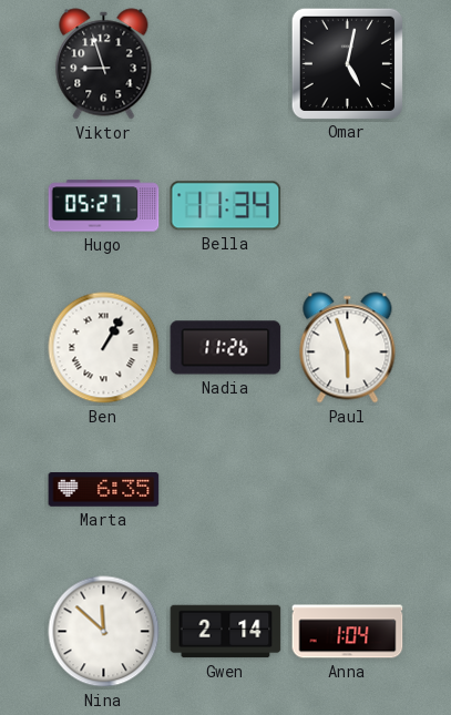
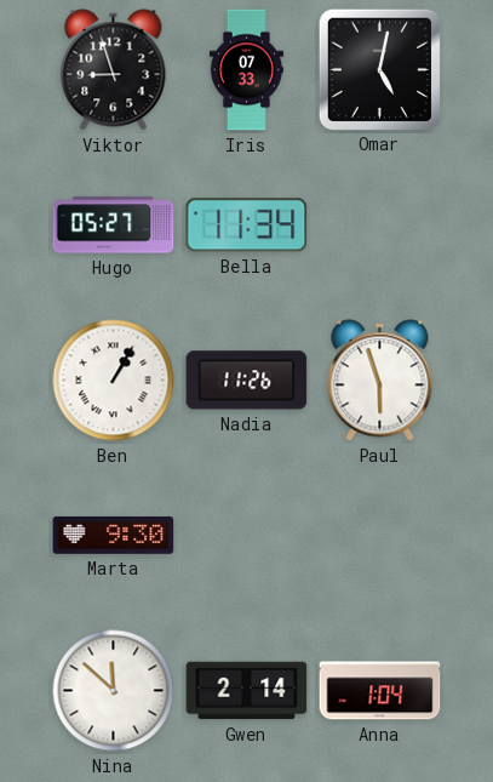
Iris: none -> 07:33 (246, 70)
Marta: 6:35 -> 9:30 (114, 536)
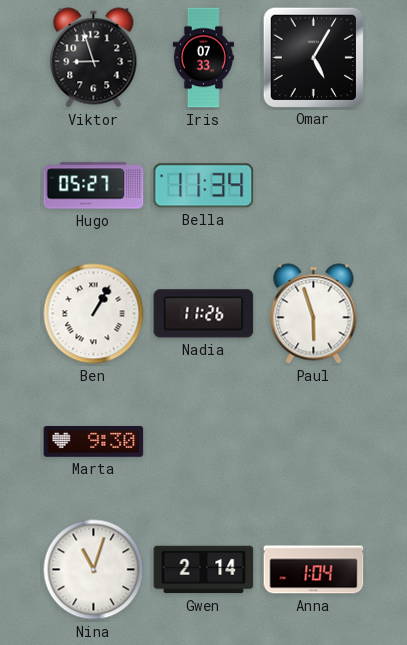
Omar: 5:02 -> 5:05 (313, 57)
Nina: 11:52 -> 11:03 (94, 570)
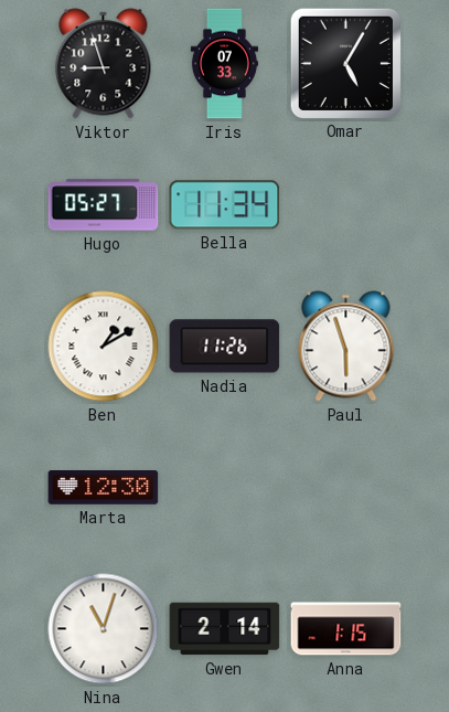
Ben: 1:05 -> 1:10 (104, 347)
Marta: 9:30 -> 12:30 (104, 488)
Anna: 1:04 -> 1:15 (346, 629)
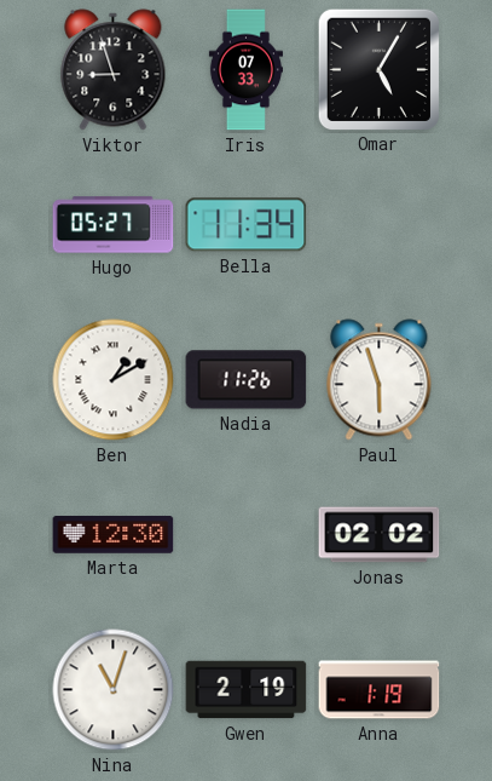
Jonas: none -> 02:02 (380, 535)
Gwen: 2:14 -> 2:19 (247, 690)
Anna: 1:15 -> 1:19 (380, 690)
